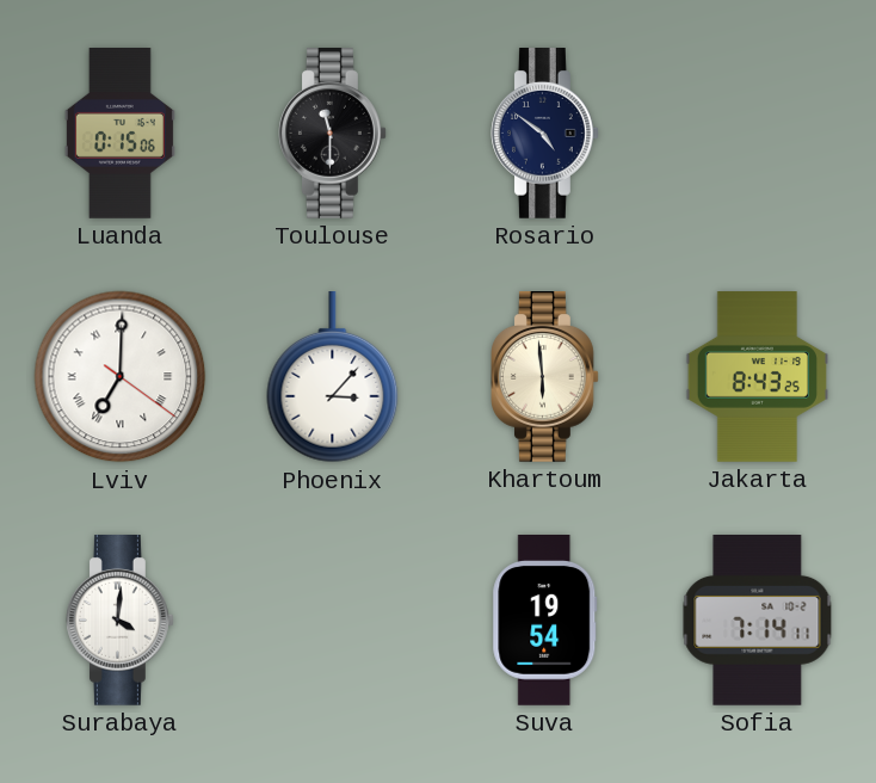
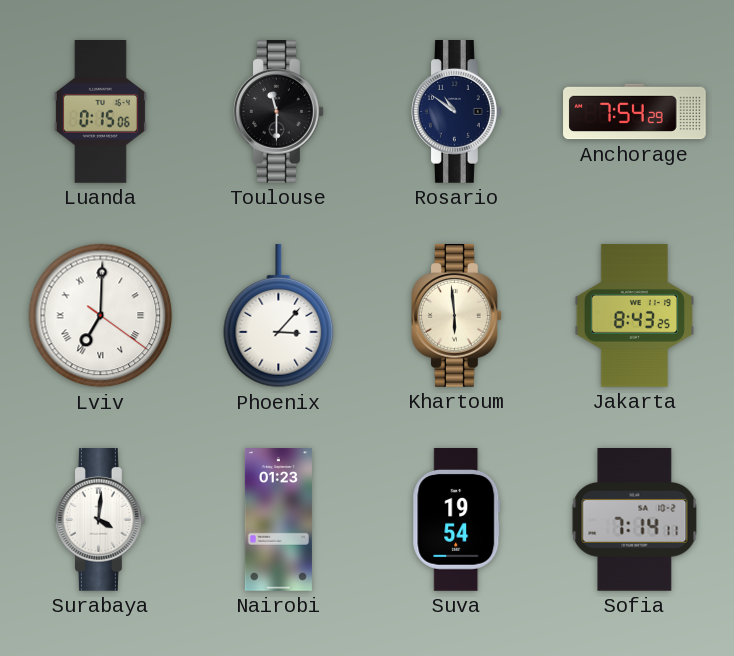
Rosario: 4:51 -> 10:51 (457, 112)
Anchorage: none -> 7:54 (635, 112)
Nairobi: none -> 01:23 (278, 520)
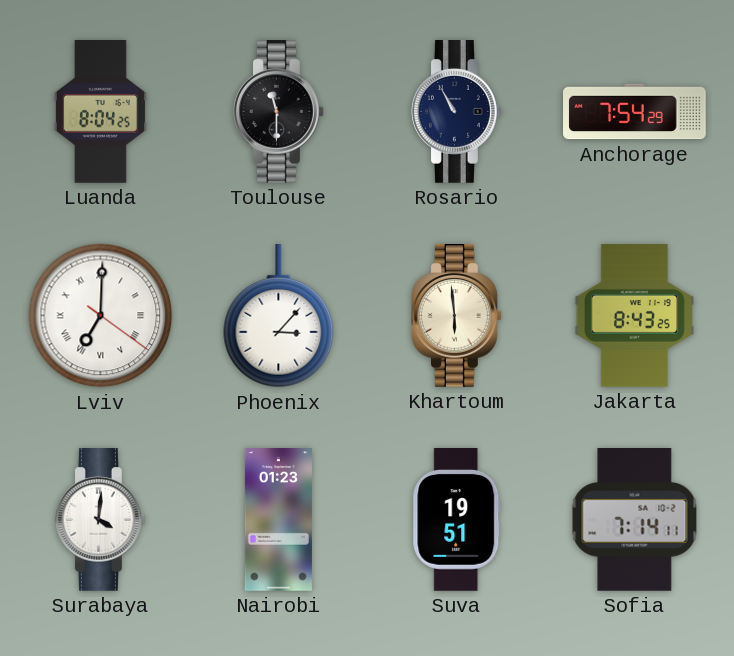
Luanda: 0:15 -> 8:04 (100, 112)
Rosario: 10:51 -> 10:55 (457, 112)
Suva: 19:54 -> 19:51 (457, 520)
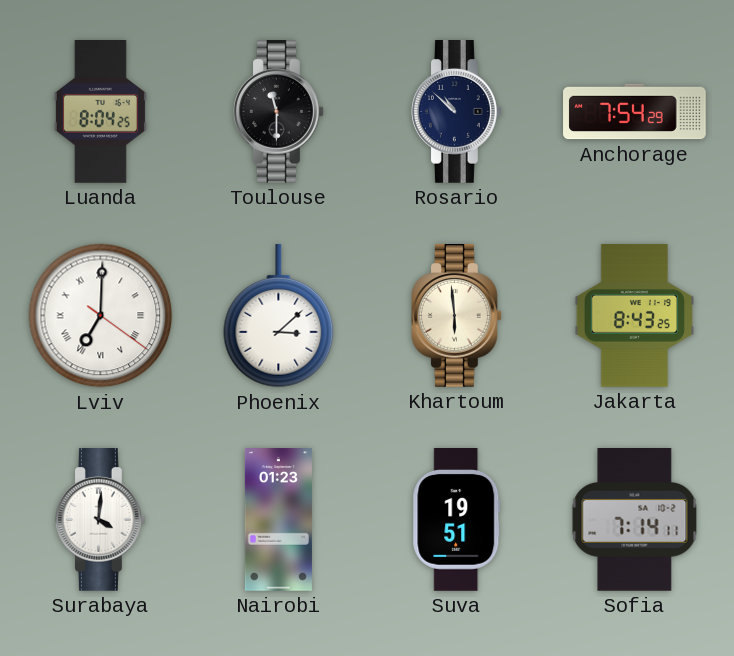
Rosario: 10:55 -> 10:52 (457, 112)
Phoenix: 3:07 -> 3:08 (279, 317)
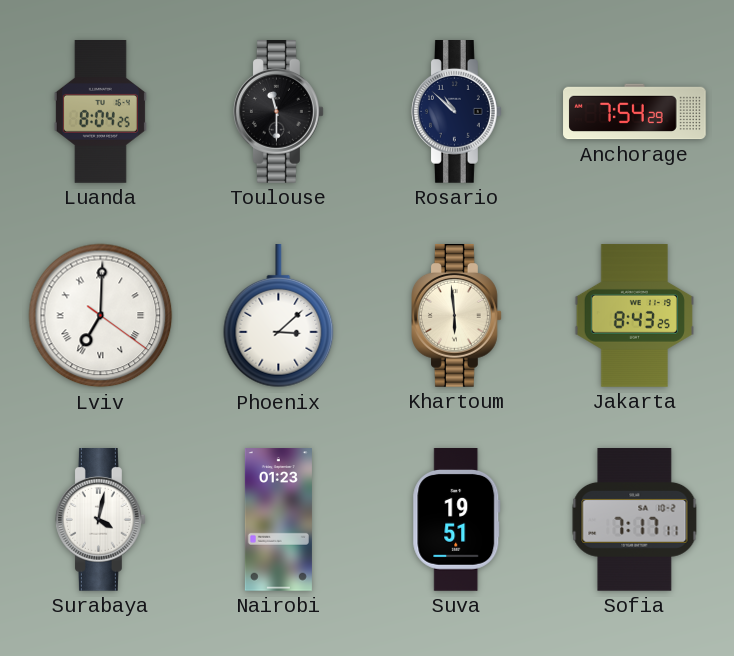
Surabaya: 4:01 -> 4:02 (101, 520)
Sofia: 7:14 -> 7:17 (635, 520)
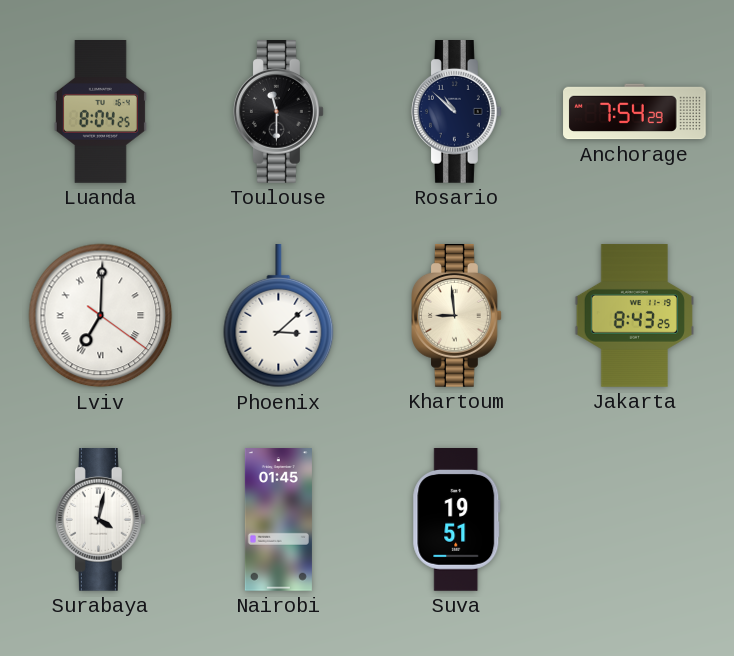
Khartoum: 5:59 -> 8:59 (457, 316)
Nairobi: 01:23 -> 01:45 (278, 520)
Sofia: 7:17 -> none (635, 520)
